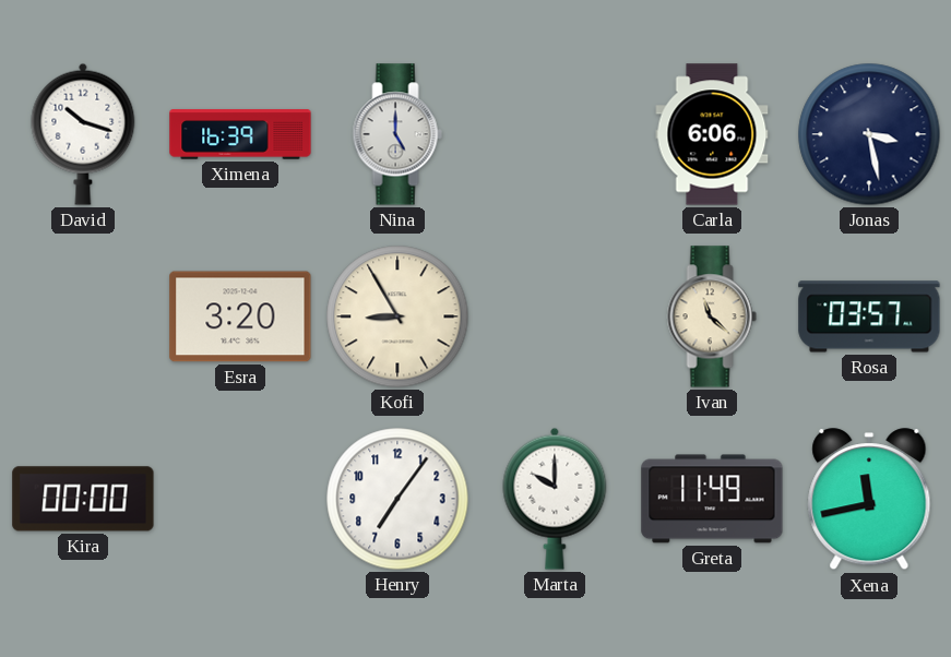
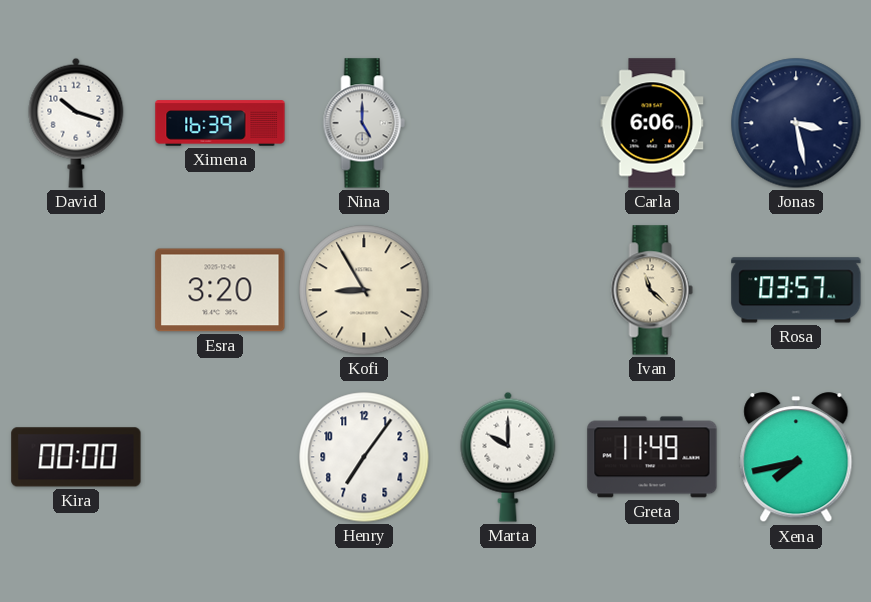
Xena: 11:43 -> 7:43 (796, 458)
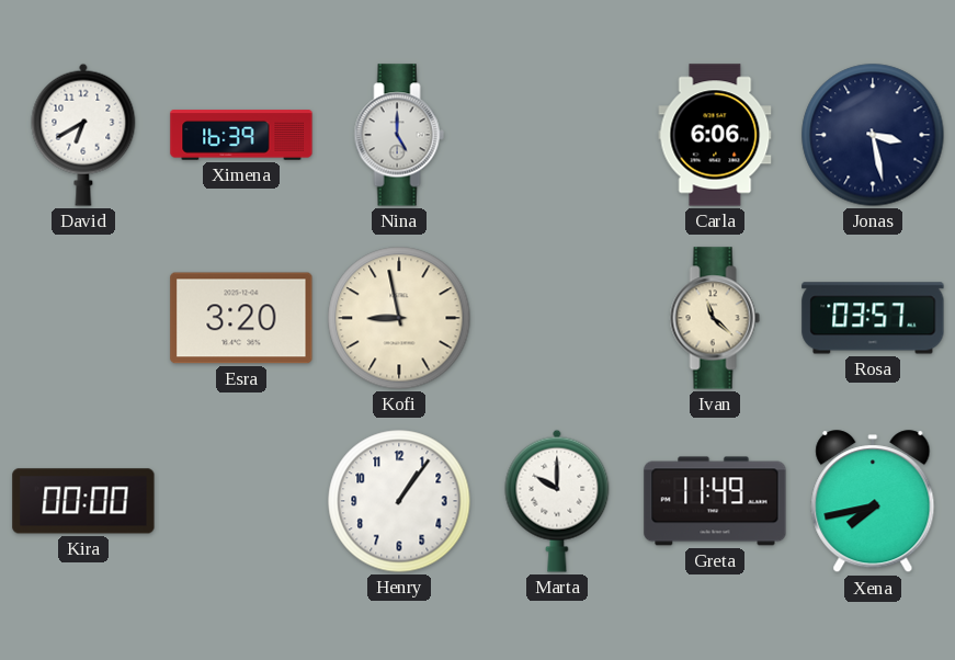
David: 10:18 -> 6:40 (83, 135)
Kofi: 8:55 -> 8:58 (399, 318)
Henry: 7:06 -> 1:06 (399, 501)
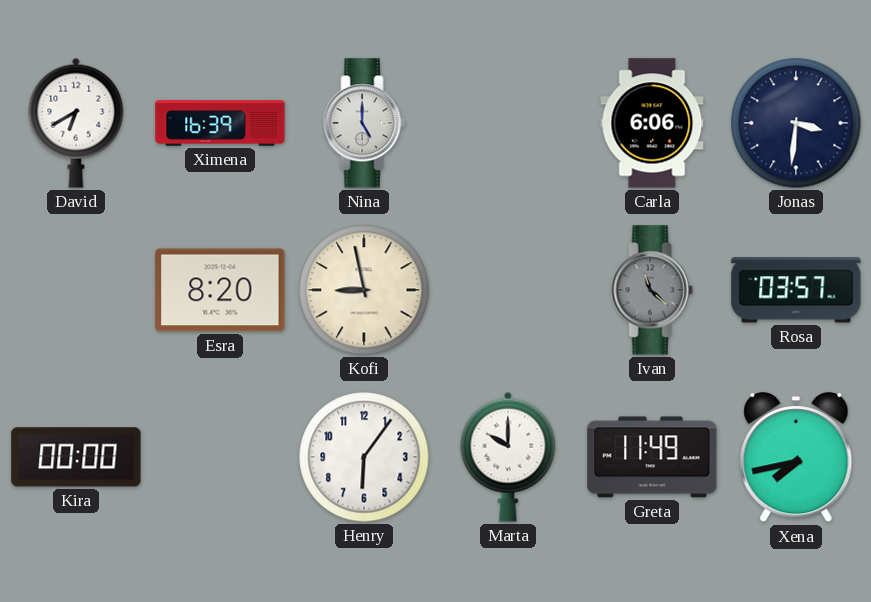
Jonas: 3:28 -> 3:31 (796, 123)
Esra: 3:20 -> 8:20 (220, 290)
Ivan dial: cream -> grey (652, 290)
Henry: 1:06 -> 6:06 (364, 457)
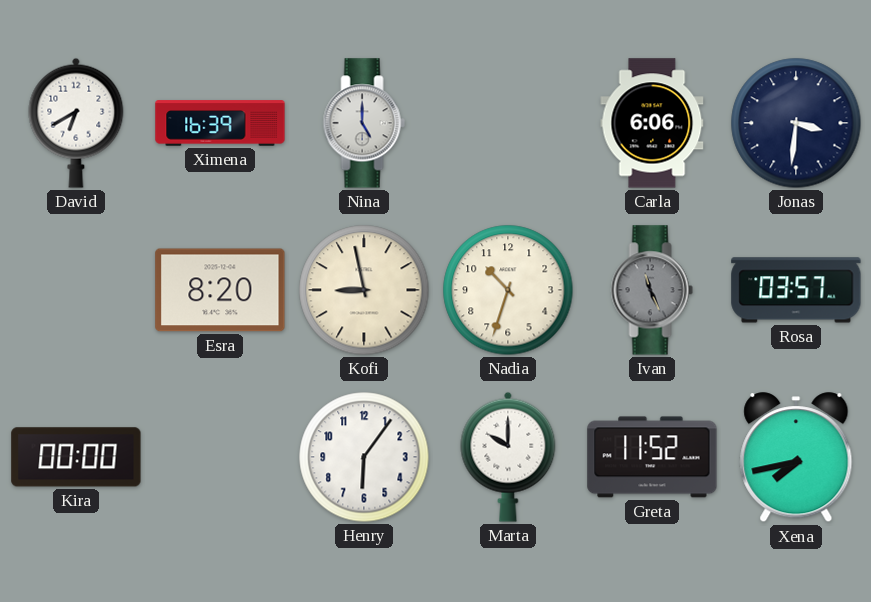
Nadia: none -> 10:33 (508, 290)
Ivan: 11:22 -> 11:26 (652, 290)
Greta: 11:49 -> 11:52 (652, 457)
